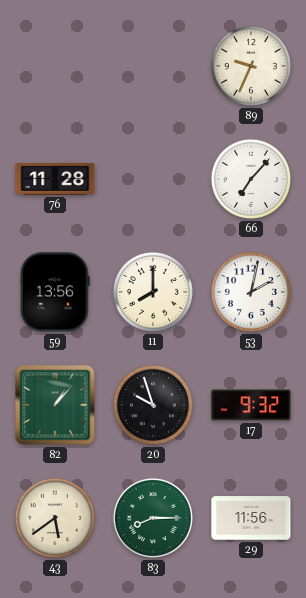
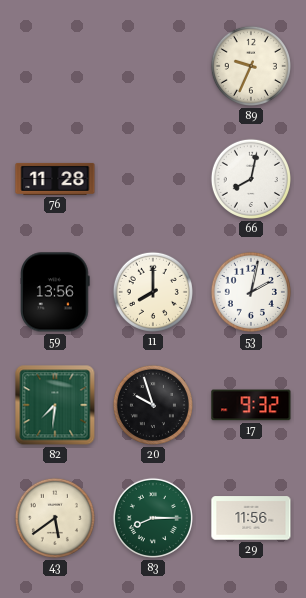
66: 7:07 -> 8:02 (251, 179)
82: 1:07 -> 7:31 (55, 405)
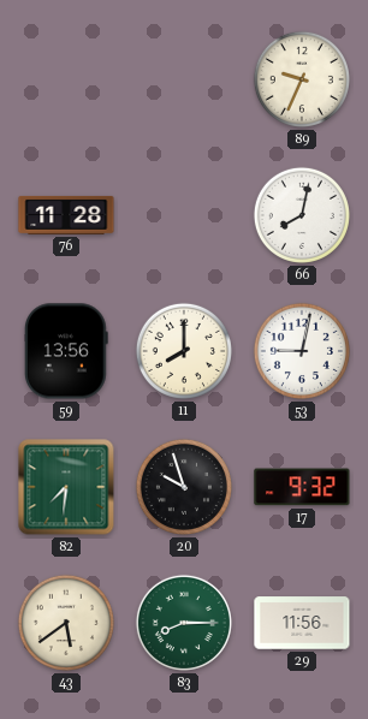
53: 2:02 -> 9:02 (302, 351)
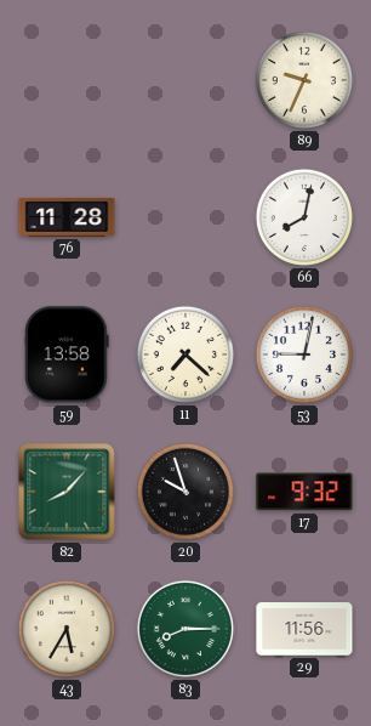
59: 13:56 -> 13:58 (67, 355)
11: 8:00 -> 7:22 (185, 355)
82: 7:31 -> 8:07 (67, 492)
43: 5:39 -> 5:35 (67, 629)
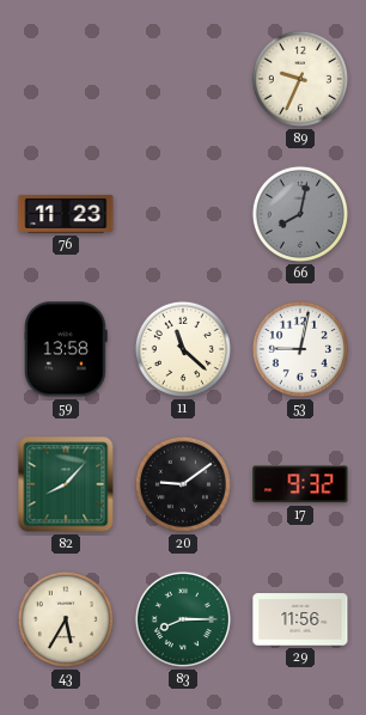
76: 11:28 -> 11:23 (66, 214)
66 dial: white -> grey (300, 214)
11: 7:22 -> 11:22 (183, 349)
20: 9:57 -> 9:09 (183, 484)
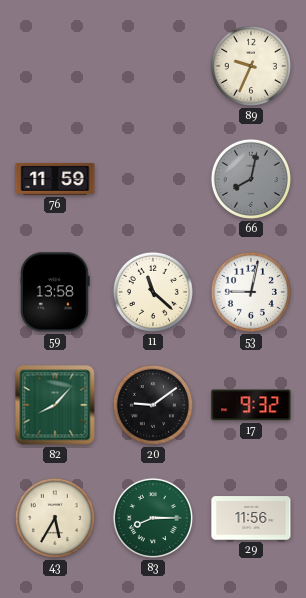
76: 11:23 -> 11:59 (55, 179)
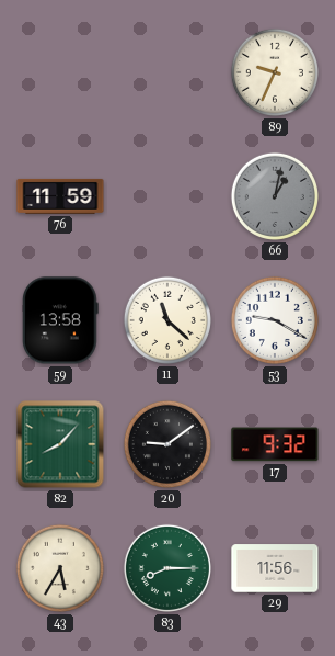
66: 8:02 -> 1:02 (275, 196)
53: 9:02 -> 9:20 (275, 320)
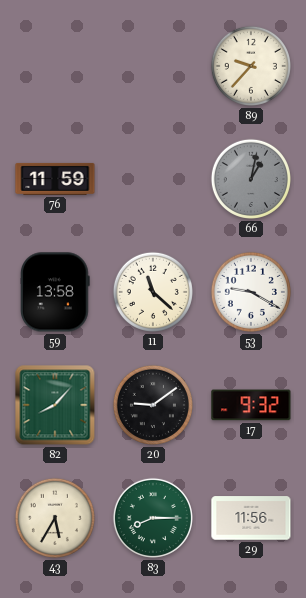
89: 9:34 -> 9:37 (251, 66)
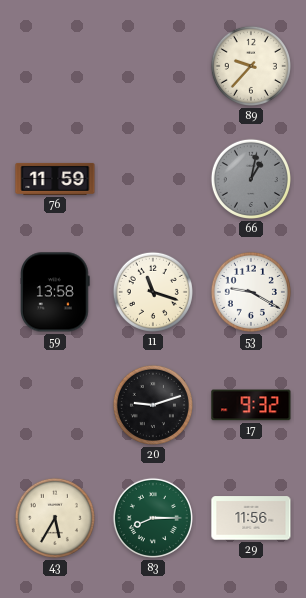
11: 11:22 -> 11:18 (153, 292)
82: 8:07 -> none (55, 405)
20: 9:09 -> 9:12 (153, 405)
